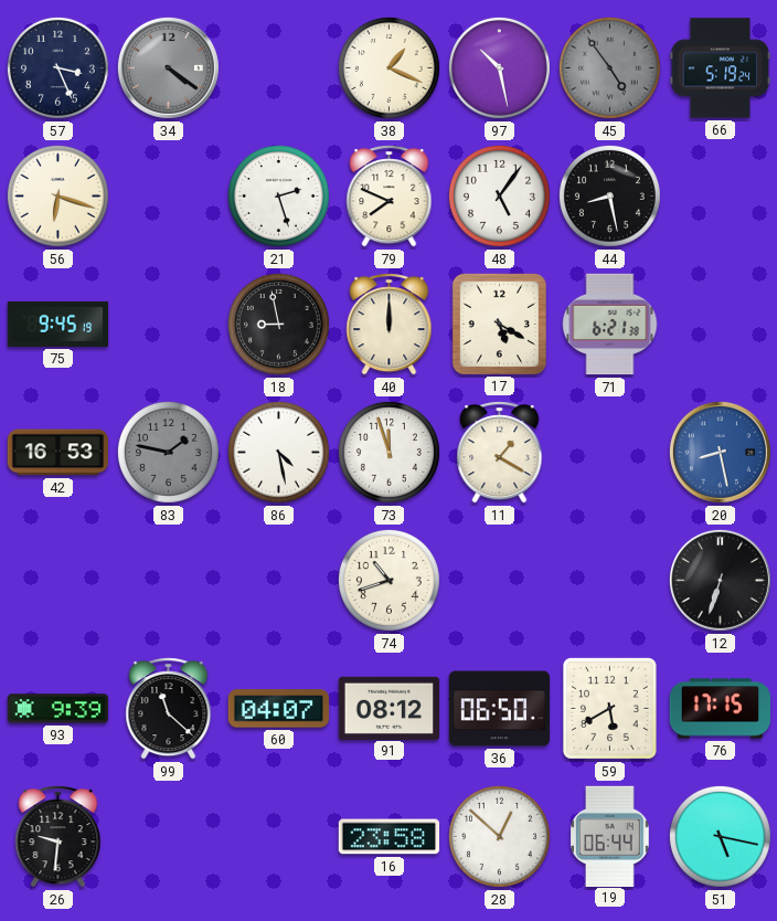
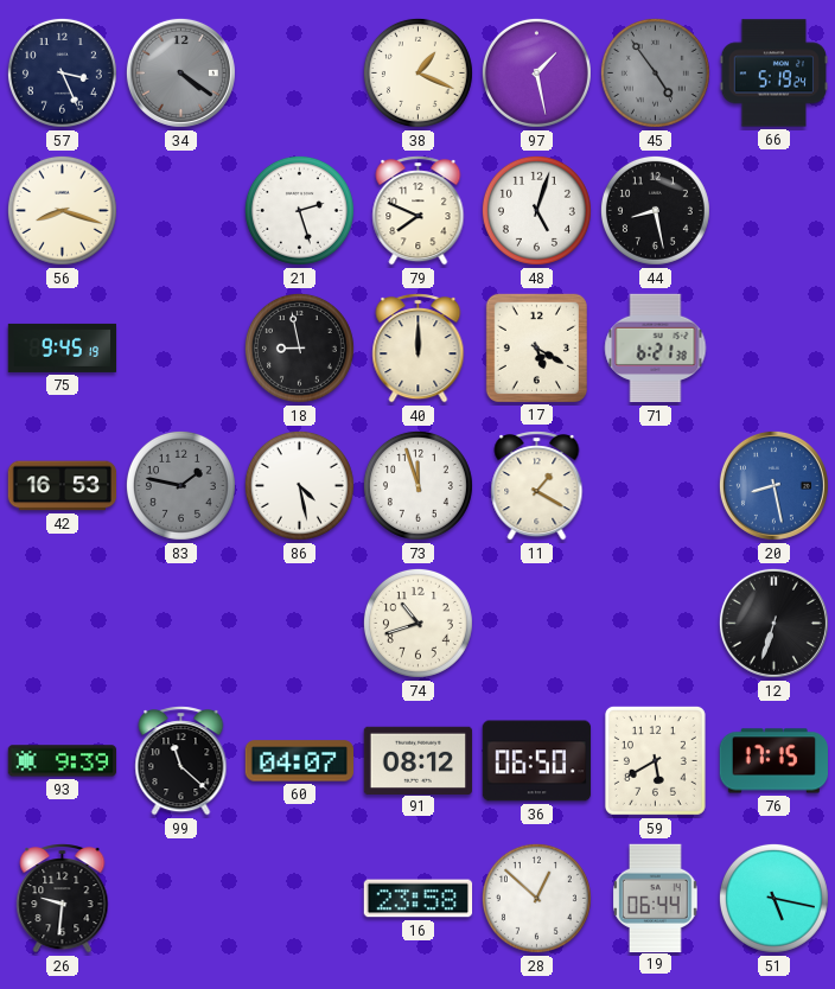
97: 10:28 -> 1:28 (536, 72)
56: 6:18 -> 8:18 (62, 210)
48: 5:06 -> 5:03 (536, 210)
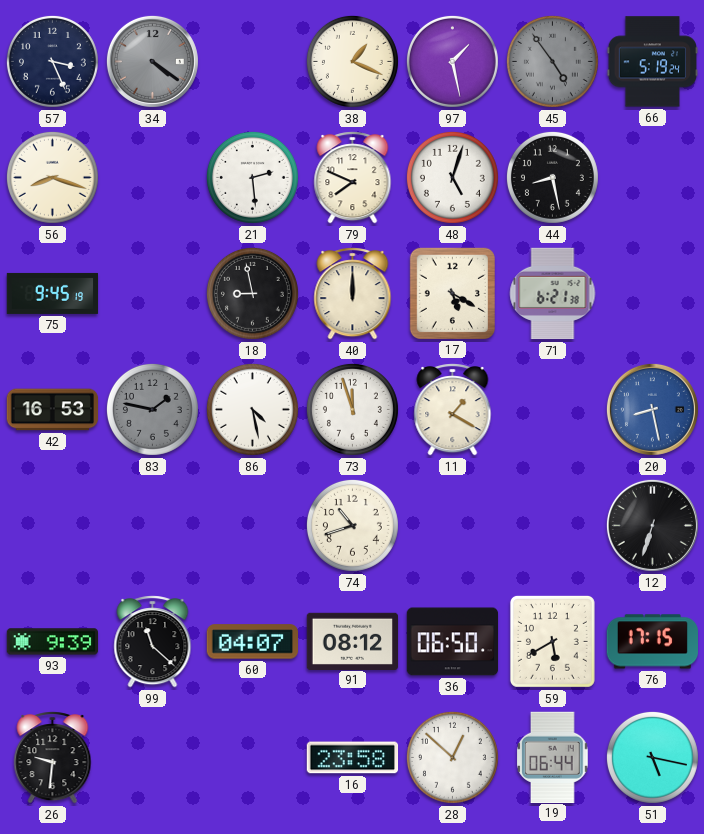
21: 2:27 -> 2:29 (252, 177)
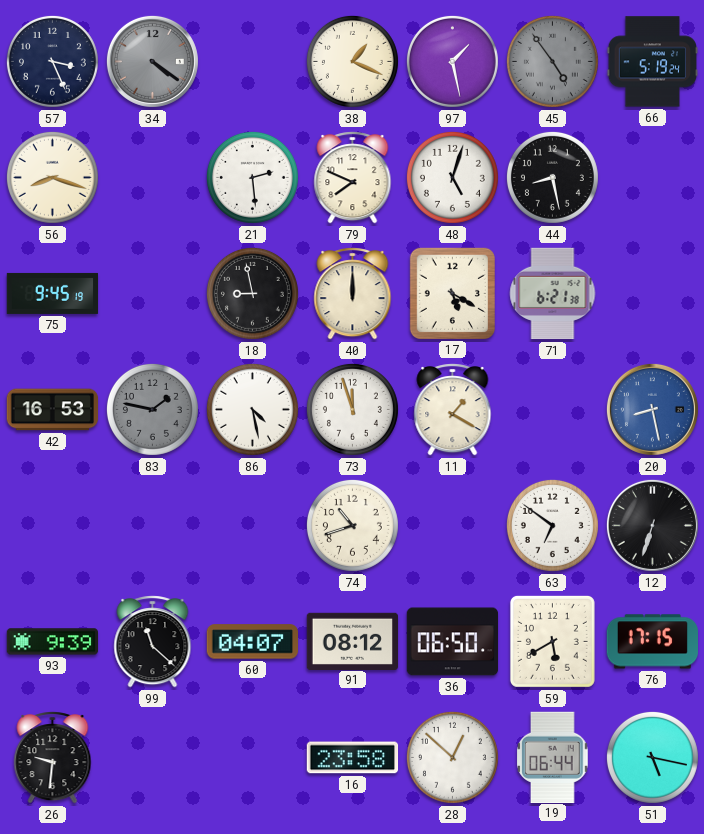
63: none -> 6:51 (552, 525)
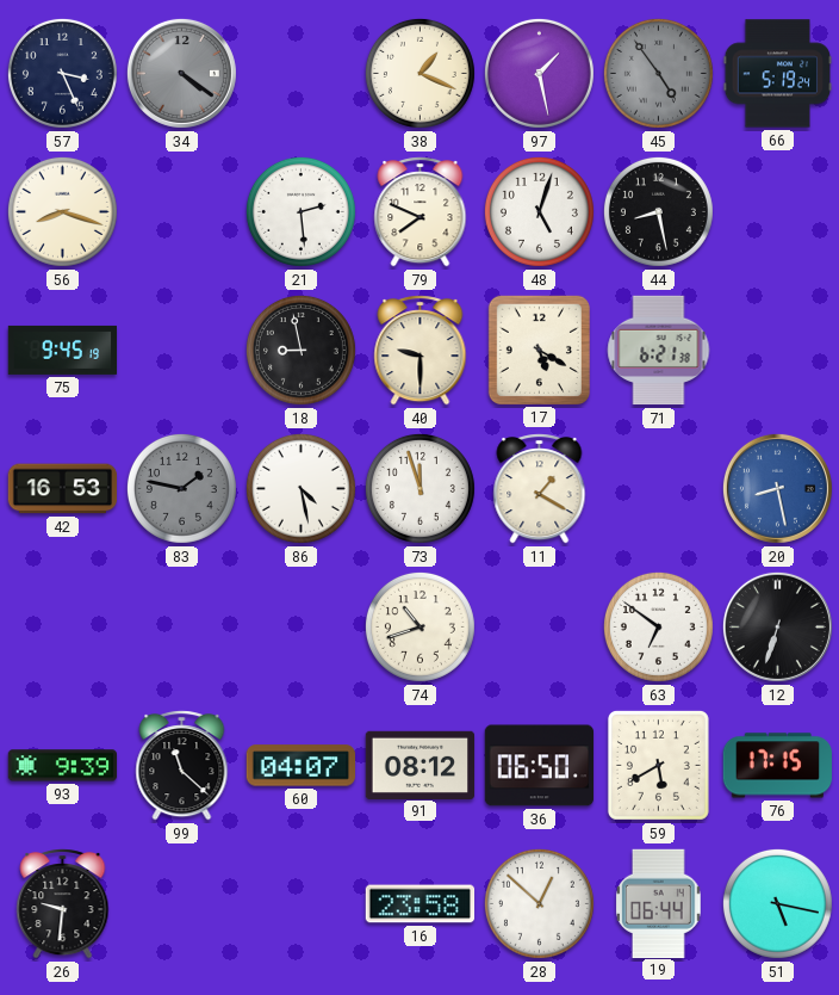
40: 12:00 -> 9:30 (421, 351)
